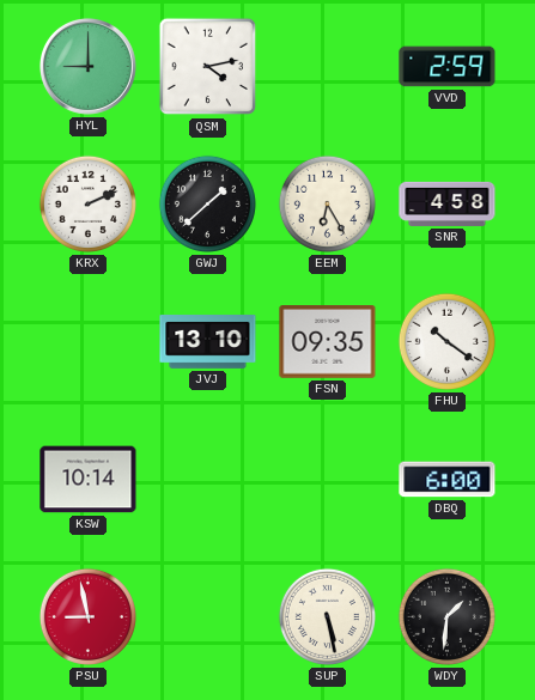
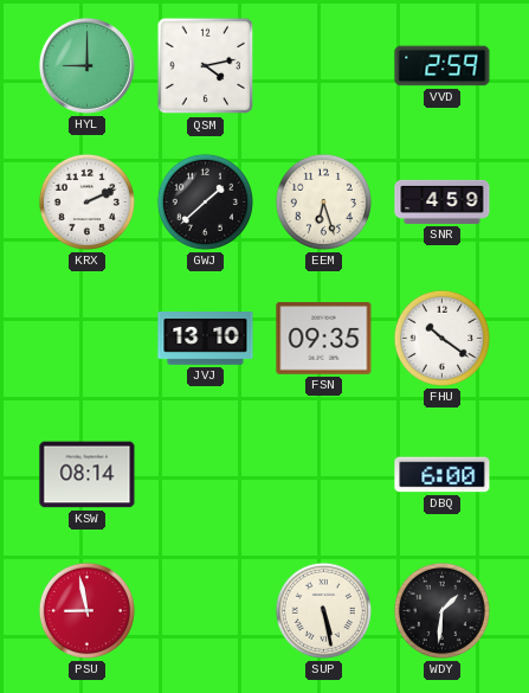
EEM: 6:25 -> 6:27 (323, 201)
SNR: 4:58 -> 4:59 (443, 201)
KSW: 10:14 -> 08:14 (88, 475)
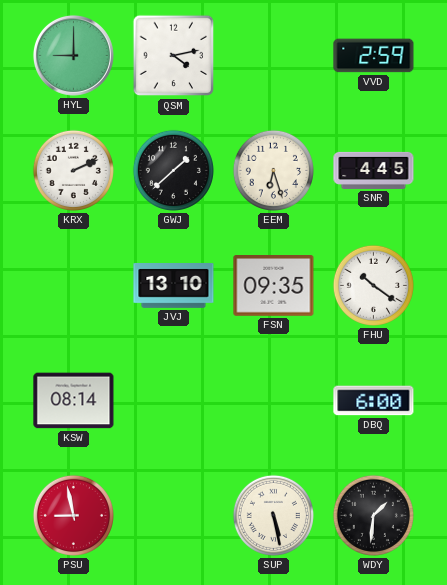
SNR: 4:59 -> 4:45 (374, 170)
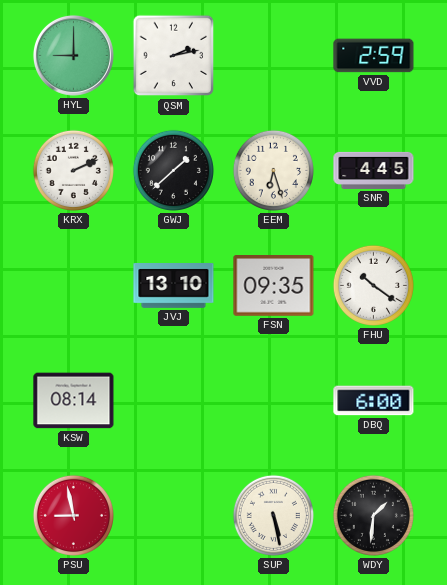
QSM: 4:13 -> 2:13 (174, 56)
